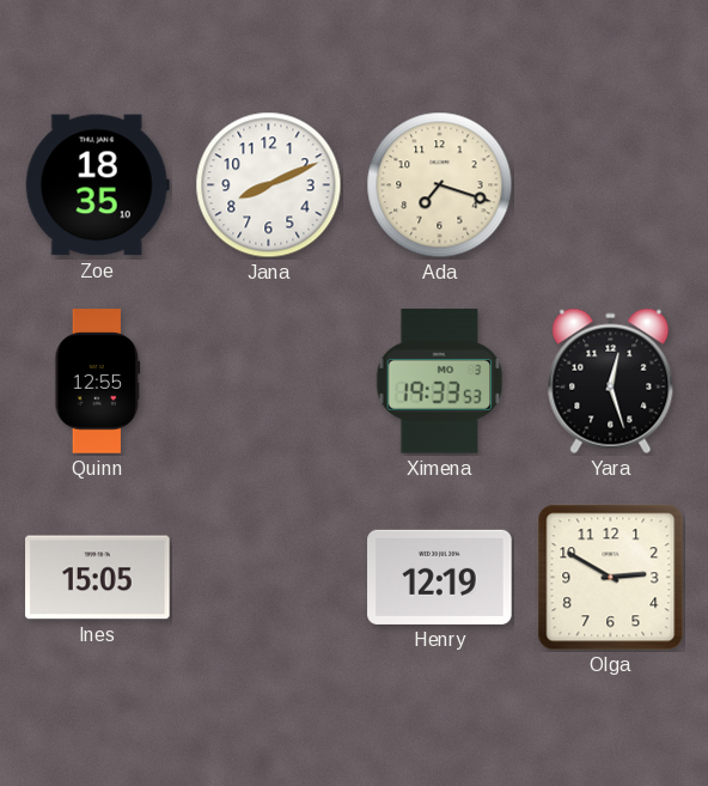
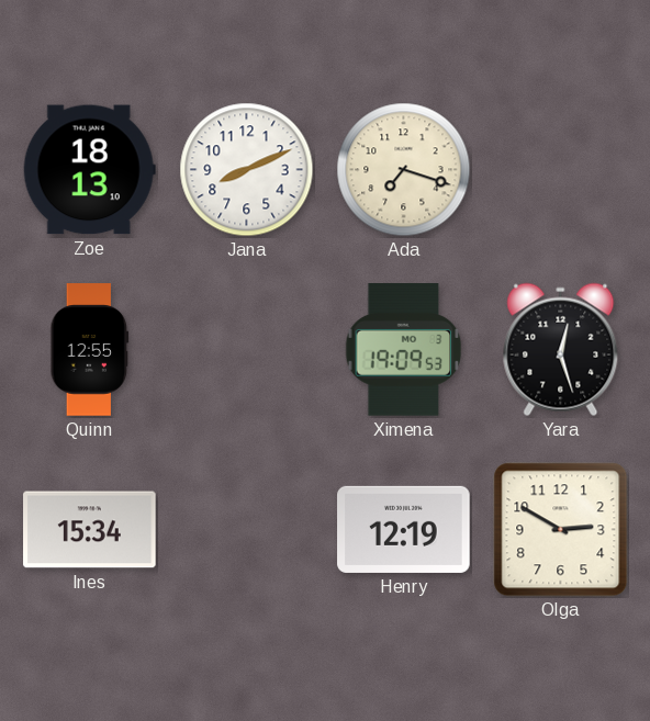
Zoe: 18:35 -> 18:13 (89, 170)
Ximena: 19:33 -> 19:09 (404, 350)
Ines: 15:05 -> 15:34 (90, 530)
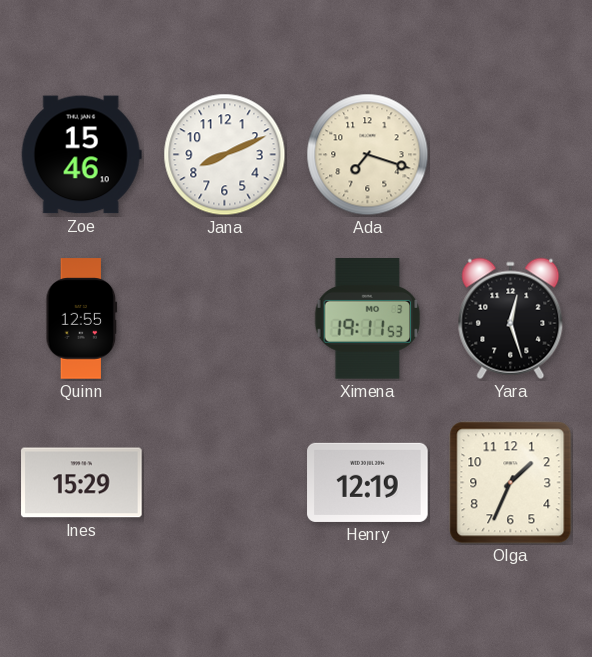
Zoe: 18:13 -> 15:46 (81, 155)
Ximena: 19:09 -> 19:11 (368, 319)
Ines: 15:34 -> 15:29 (82, 483)
Olga: 2:50 -> 1:34 (511, 483)
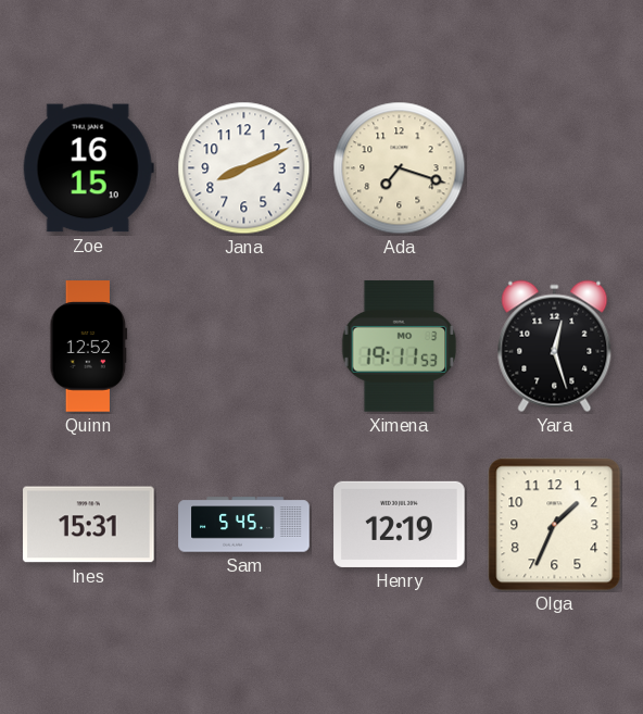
Zoe: 15:46 -> 16:15 (88, 168)
Quinn: 12:55 -> 12:52 (89, 347)
Ines: 15:29 -> 15:31 (89, 525)
Sam: none -> 5:45 (244, 525)
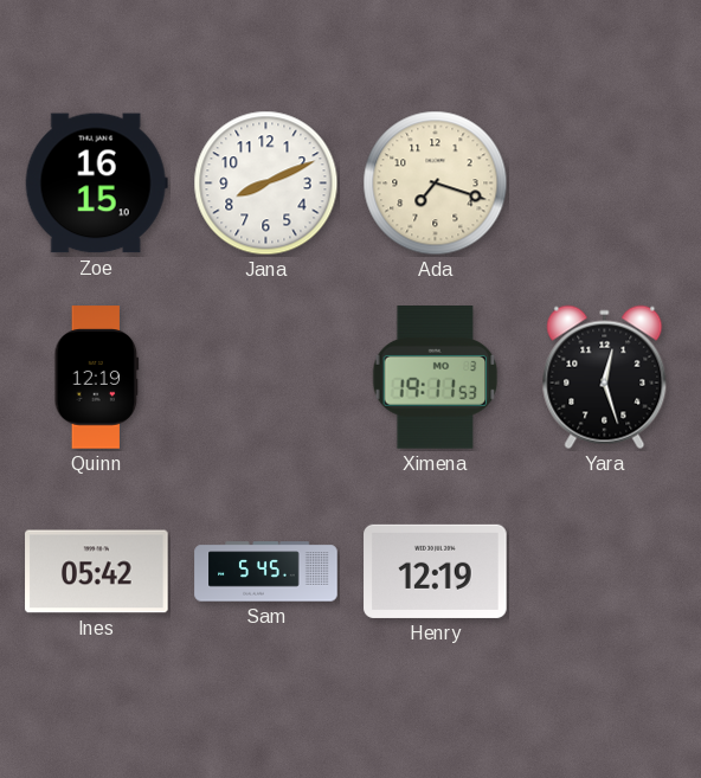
Quinn: 12:52 -> 12:19 (97, 378)
Ines: 15:31 -> 05:42 (97, 572)
Olga: 1:34 -> none (555, 525)
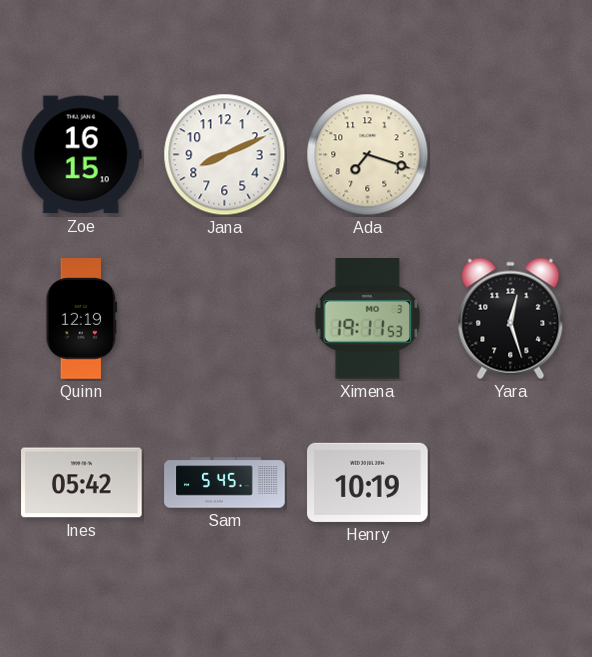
Henry: 12:19 -> 10:19 (368, 482)
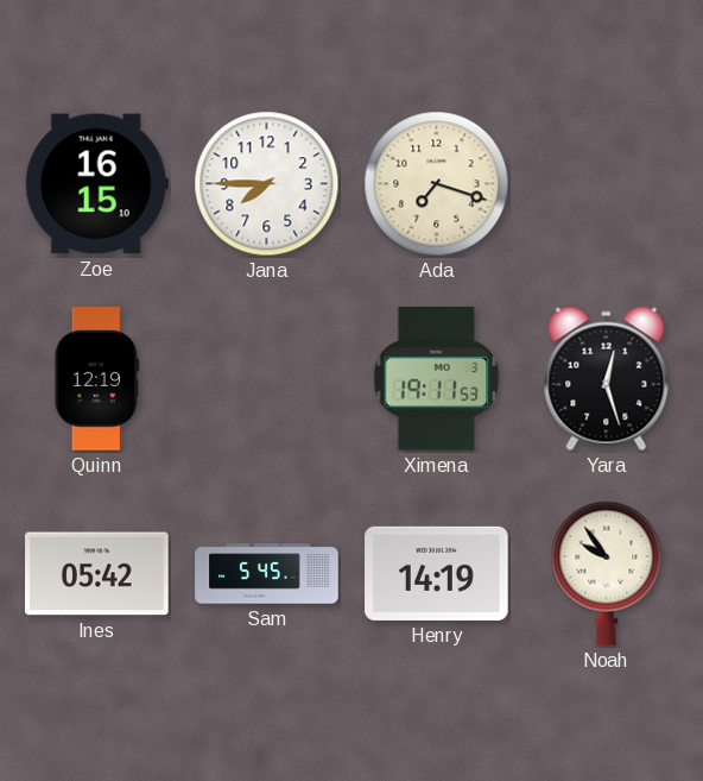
Jana: 8:11 -> 7:45 (267, 184)
Henry: 10:19 -> 14:19 (437, 573)
Noah: none -> 9:54 (607, 573)
